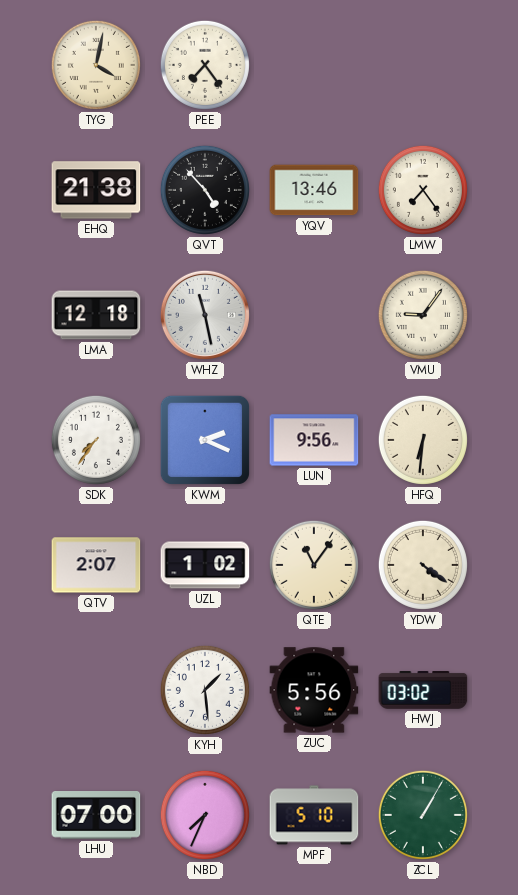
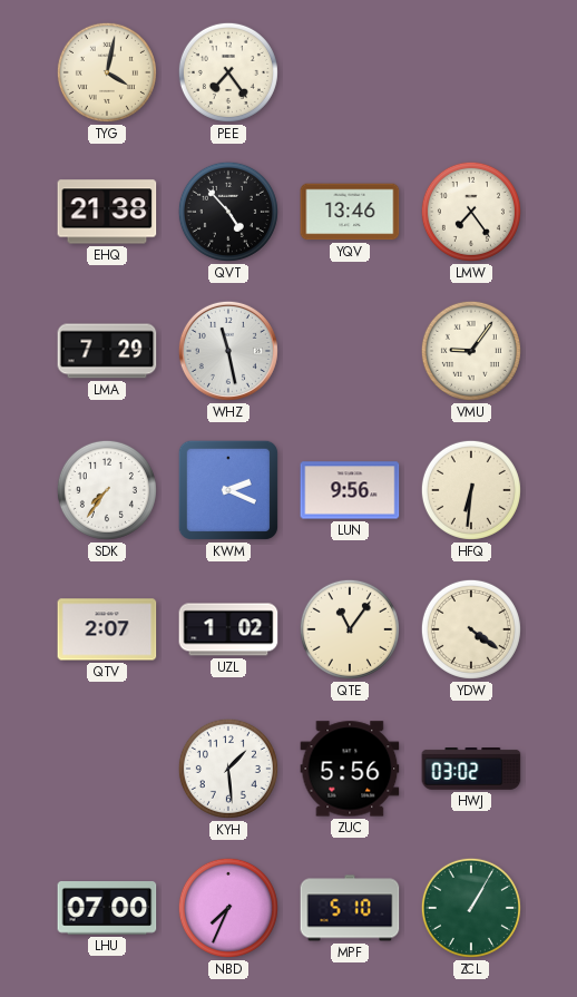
LMA: 12:18 -> 7:29 (107, 351)
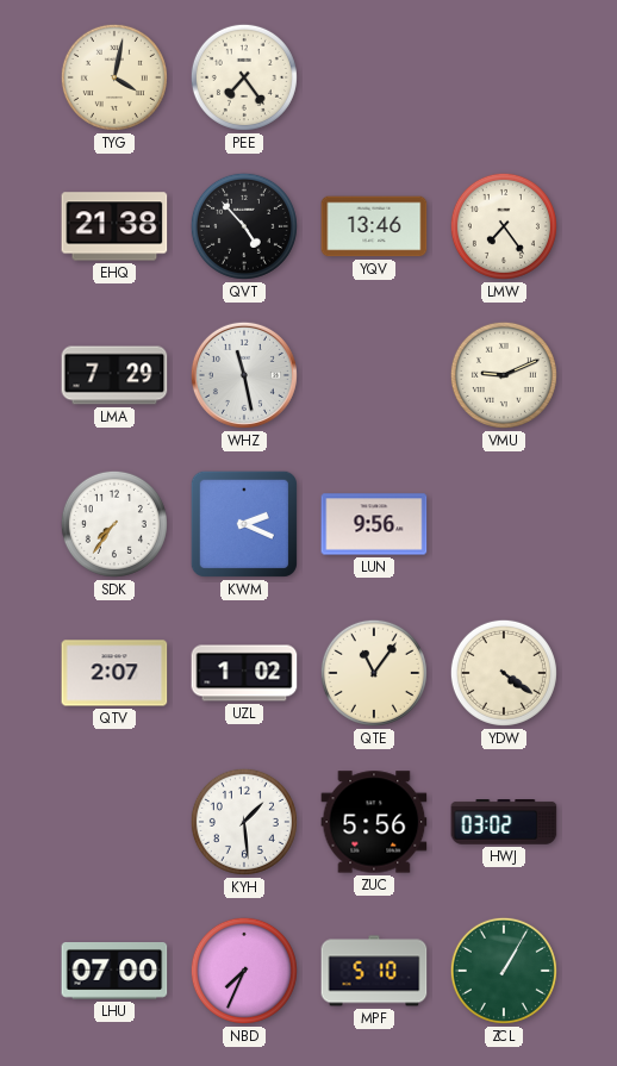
VMU: 9:06 -> 9:11 (504, 375)
HFQ: 6:31 -> none (471, 490)
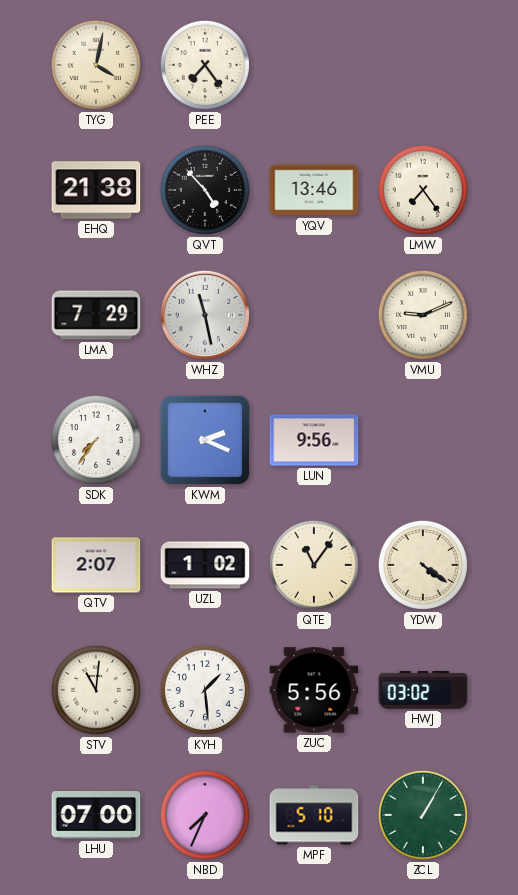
STV: none -> 11:01 (96, 690)
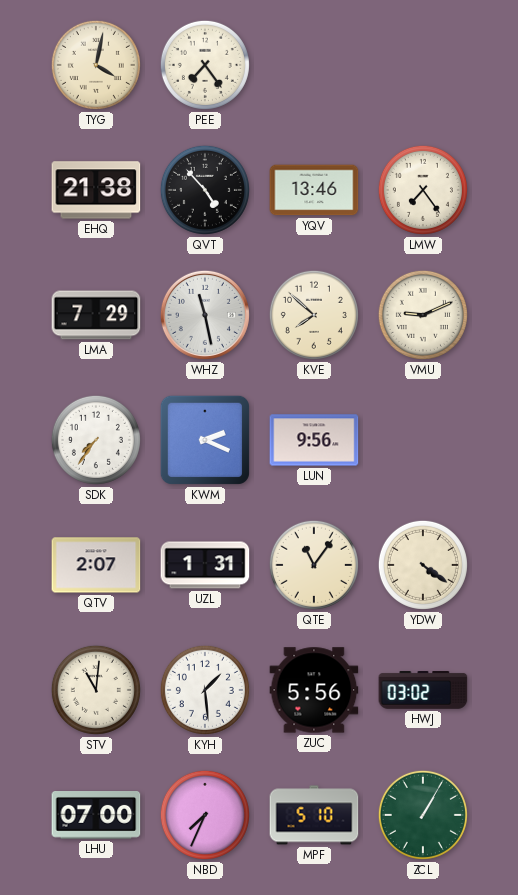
KVE: none -> 7:52 (314, 315)
UZL: 1:02 -> 1:31 (205, 565)
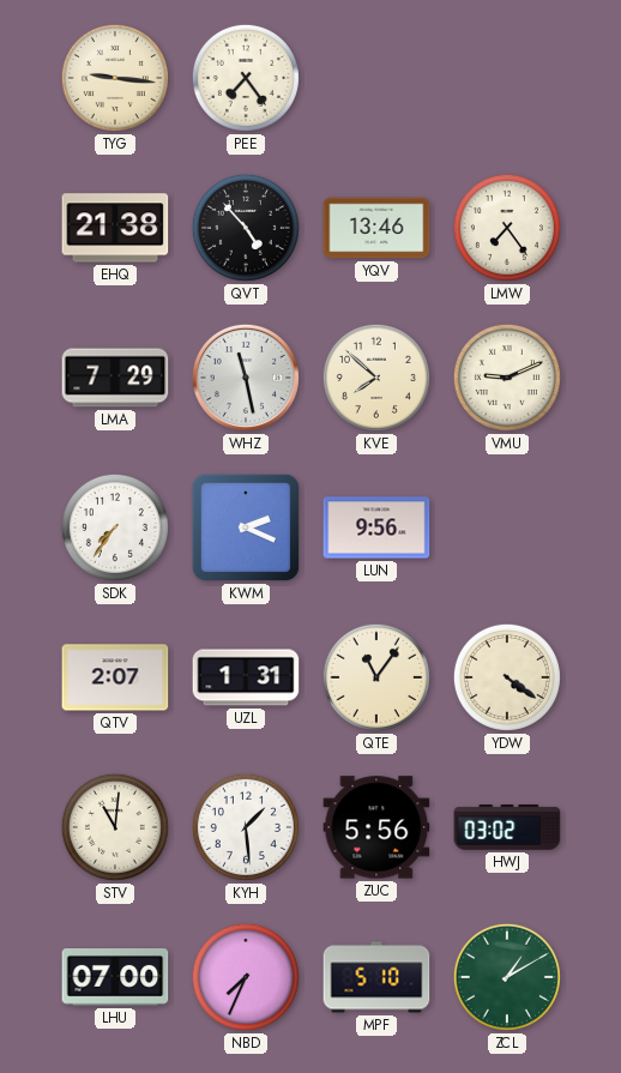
TYG: 4:02 -> 9:16 (115, 78)
ZCL: 1:05 -> 1:10 (507, 977)
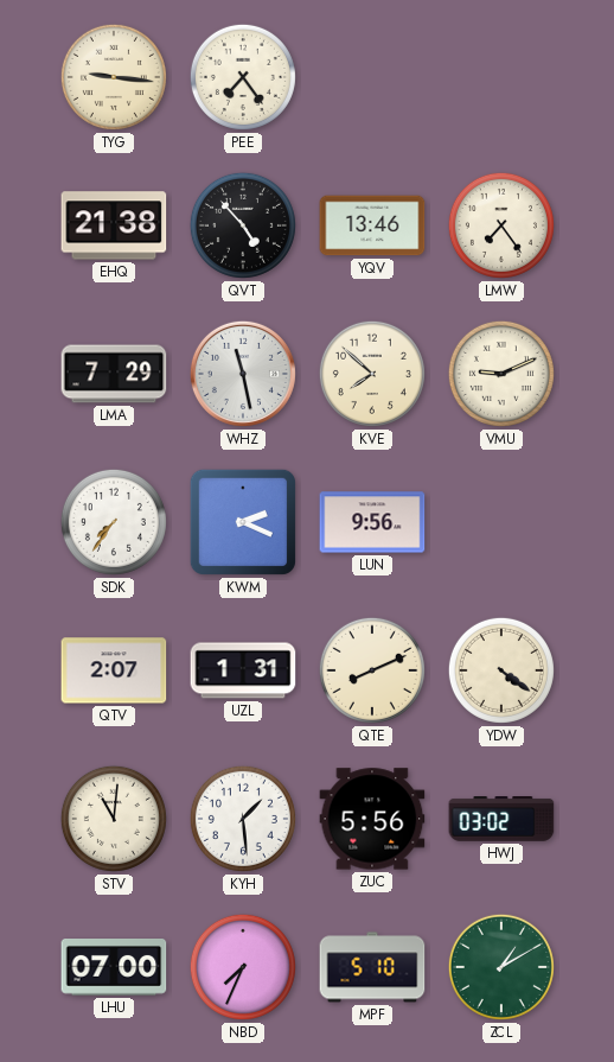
QTE: 11:06 -> 8:11 (372, 670)
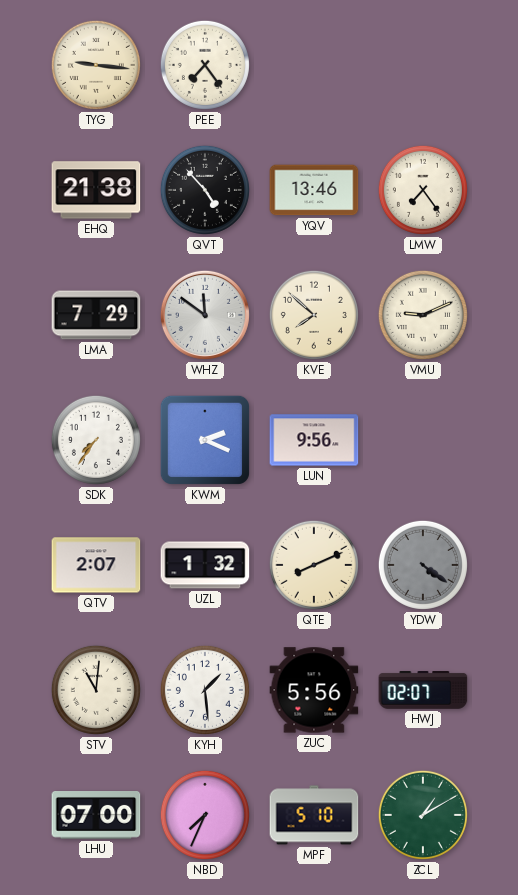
WHZ: 11:28 -> 11:51 (205, 315)
UZL: 1:31 -> 1:32 (205, 565)
YDW dial: cream -> grey (423, 565)
HWJ: 03:02 -> 02:07 (423, 691)
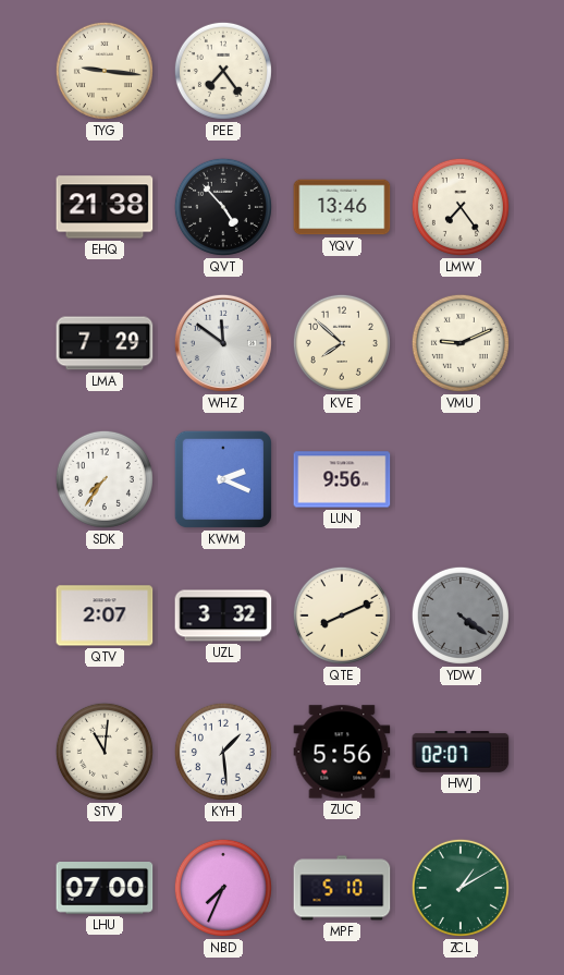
UZL: 1:32 -> 3:32 (223, 616)
